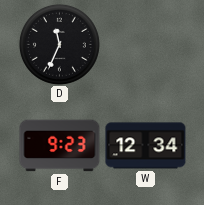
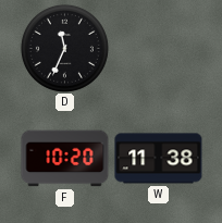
F: 9:23 -> 10:20 (65, 159)
W: 12:34 -> 11:38 (159, 159)
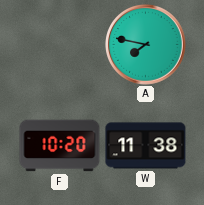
D: 11:34 -> none (64, 48)
A: none -> 7:47 (146, 45)
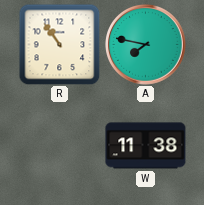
R: none -> 10:54 (59, 44)
F: 10:20 -> none (60, 146)
